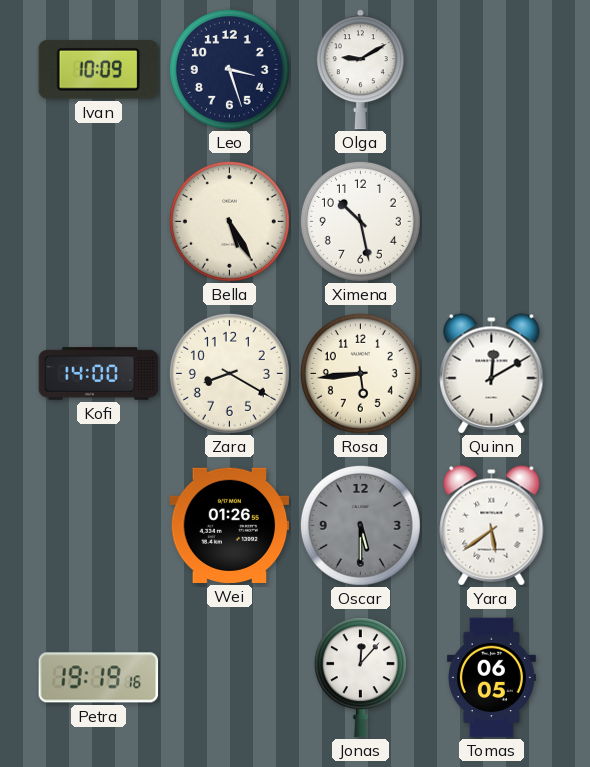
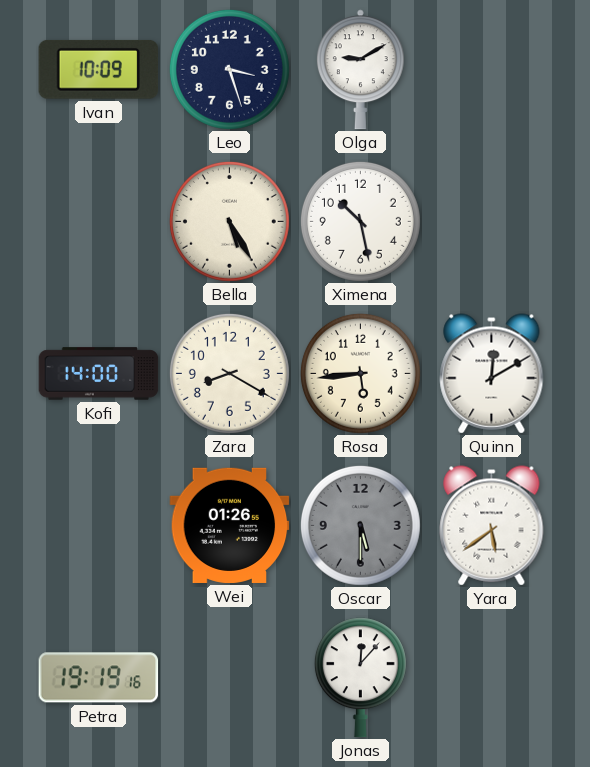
Tomas: 06:05 -> none (491, 678)
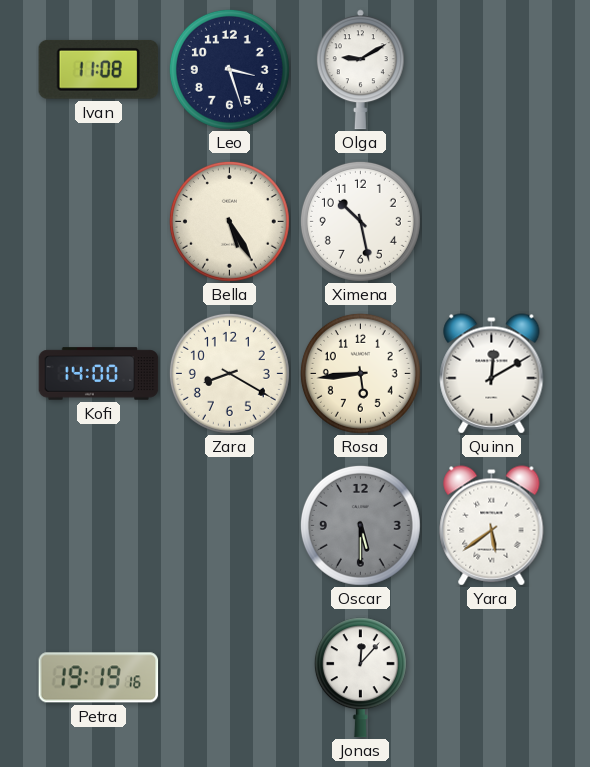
Ivan: 10:09 -> 11:08 (99, 69)
Wei: 01:26 -> none (230, 525)
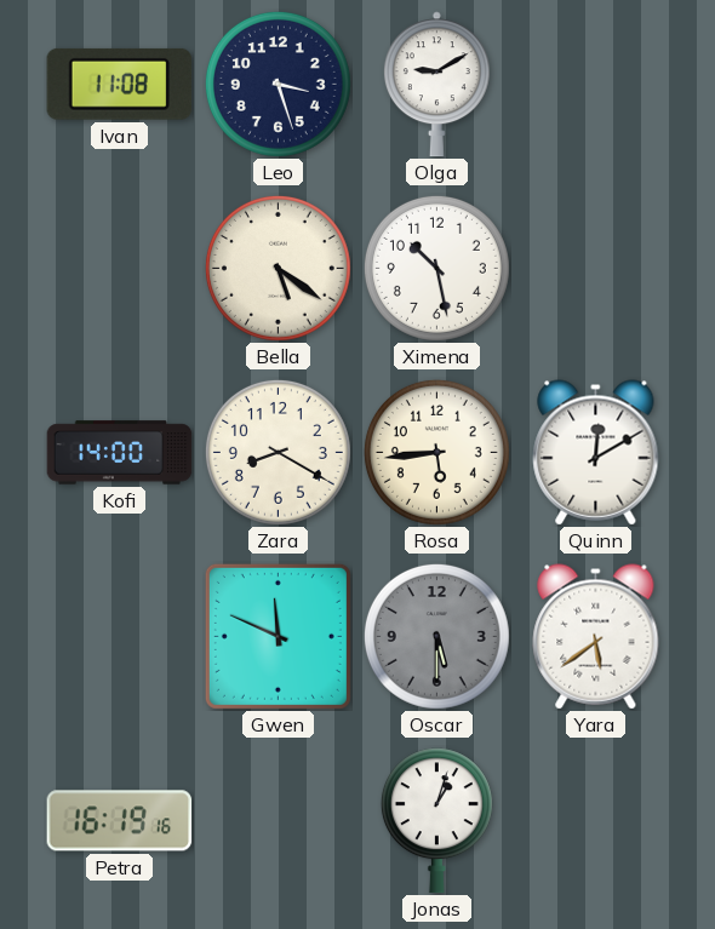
Bella: 5:25 -> 5:21 (278, 268)
Gwen: none -> 11:49 (278, 636)
Petra: 19:19 -> 16:19 (120, 821)
Jonas: 12:07 -> 1:03 (436, 821)
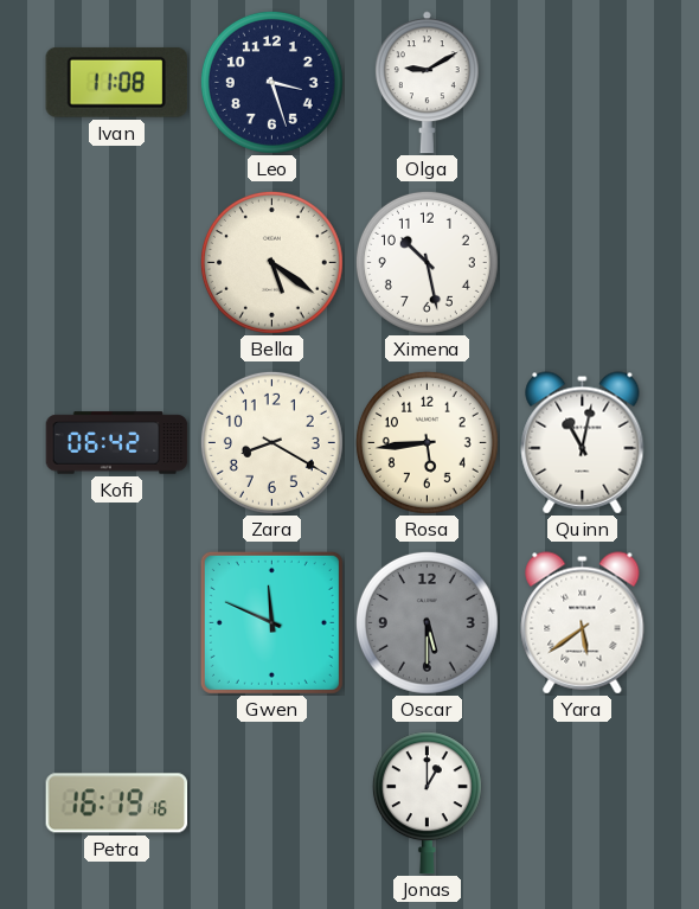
Kofi: 14:00 -> 06:42 (117, 443)
Quinn: 12:10 -> 11:02 (583, 443)
Jonas: 1:03 -> 1:00 (427, 804)
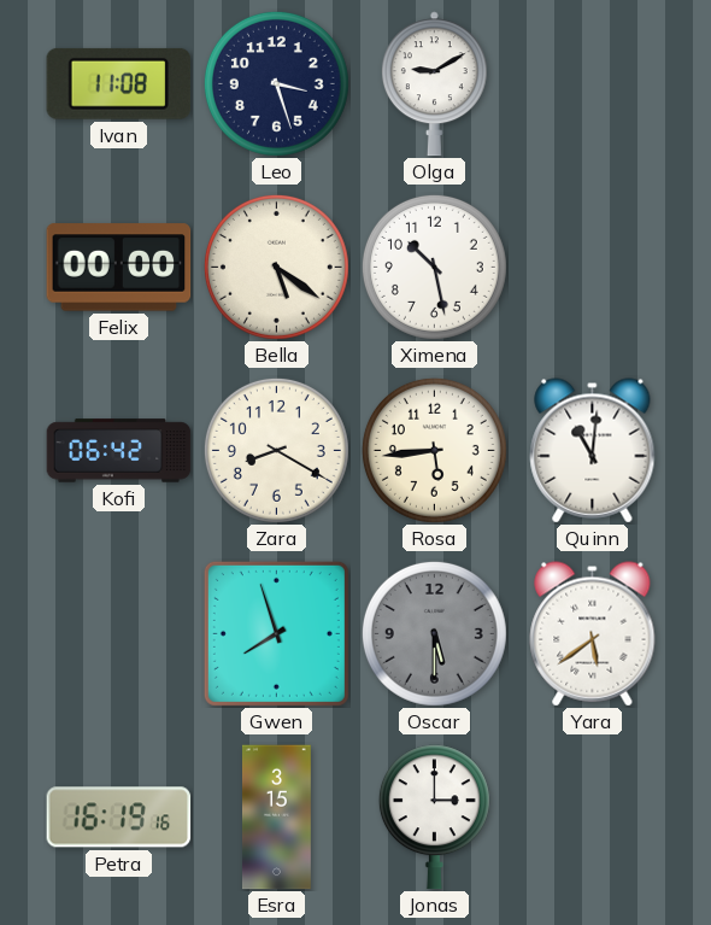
Felix: none -> 00:00 (119, 268)
Quinn: 11:02 -> 11:01 (593, 451)
Gwen: 11:49 -> 7:57 (276, 633)
Esra: none -> 3:15 (276, 818)
Jonas: 1:00 -> 3:00 (434, 818)
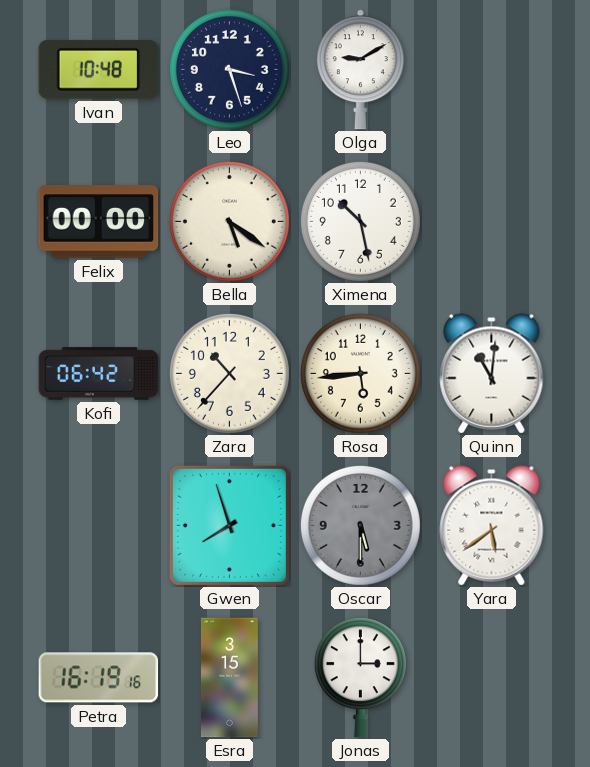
Ivan: 11:08 -> 10:48 (99, 69)
Zara: 8:20 -> 10:37 (229, 373)
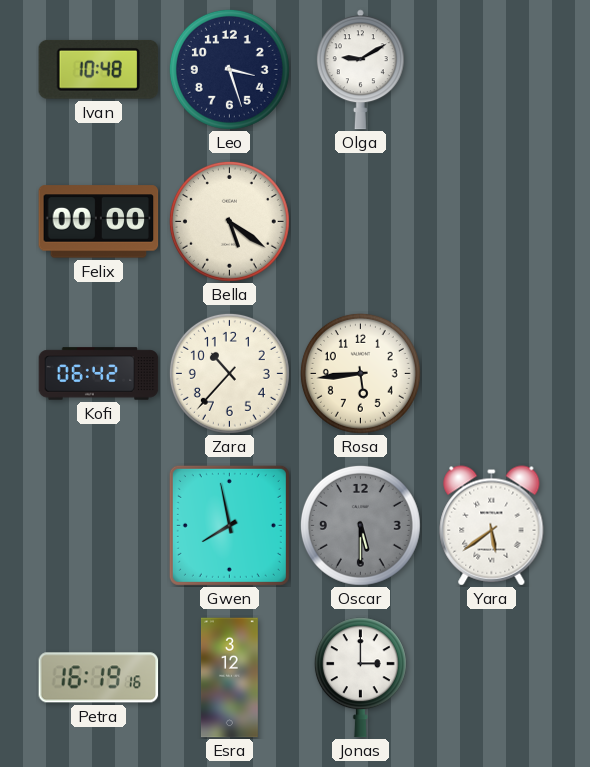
Ximena: 10:28 -> none (360, 221)
Quinn: 11:01 -> none (492, 374)
Gwen: 7:57 -> 7:58 (229, 525)
Esra: 3:15 -> 3:12 (229, 678)
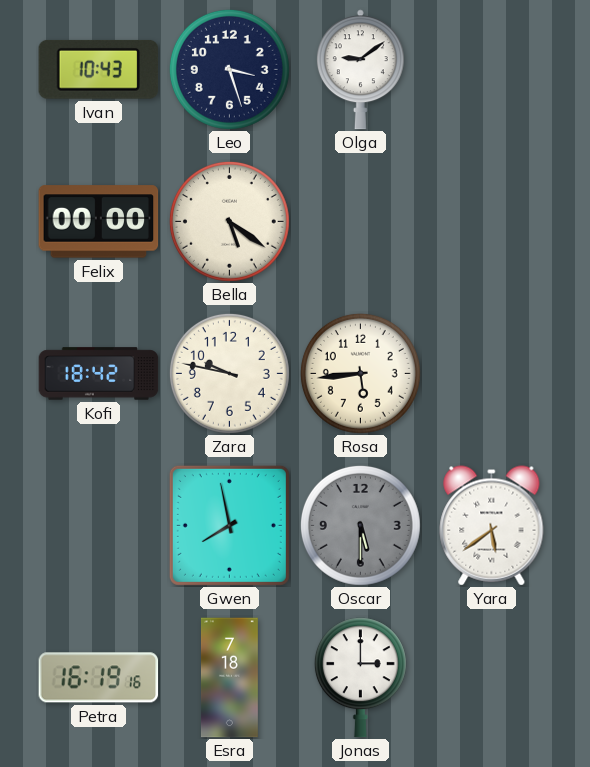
Ivan: 10:48 -> 10:43 (99, 69)
Olga: 9:10 -> 9:09 (360, 70)
Kofi: 06:42 -> 18:42 (99, 374)
Zara: 10:37 -> 9:47 (229, 373)
Esra: 3:12 -> 7:18 (229, 678)
